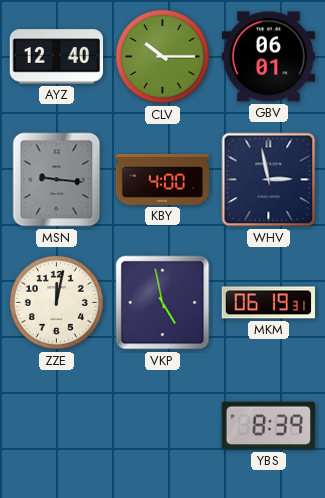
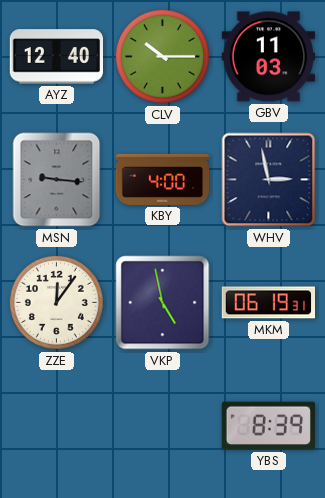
GBV: 06:01 -> 11:03 (268, 57)
ZZE: 12:02 -> 12:06 (56, 302)
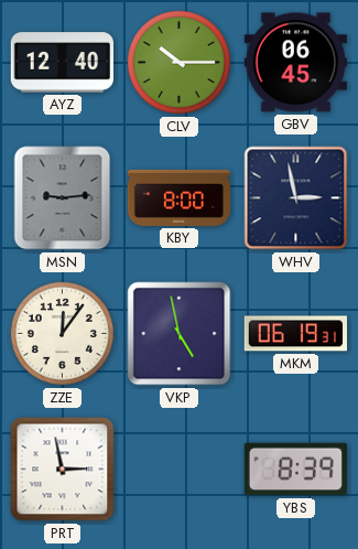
GBV: 11:03 -> 06:45 (295, 63)
MSN: 9:16 -> 9:14 (63, 198)
KBY: 4:00 -> 8:00 (180, 197)
PRT: none -> 2:58 (63, 470)
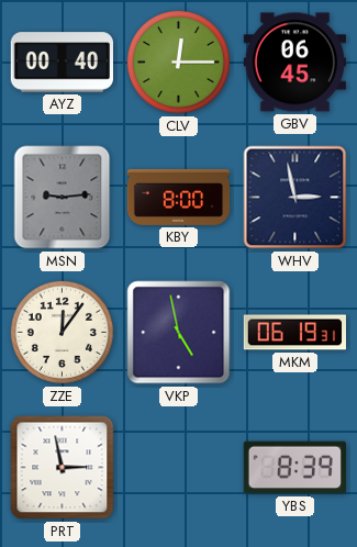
AYZ: 12:40 -> 00:40 (62, 63)
CLV: 10:15 -> 12:15 (178, 62)
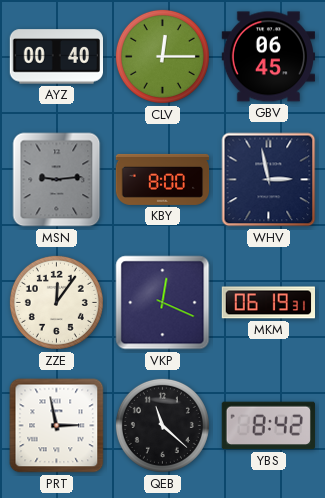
VKP: 4:58 -> 12:19 (163, 303)
QEB: none -> 11:22 (162, 425)
YBS: 8:39 -> 8:42 (268, 426)
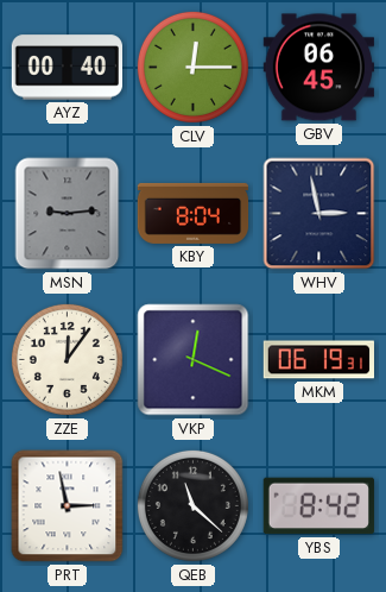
KBY: 8:00 -> 8:04 (194, 213)
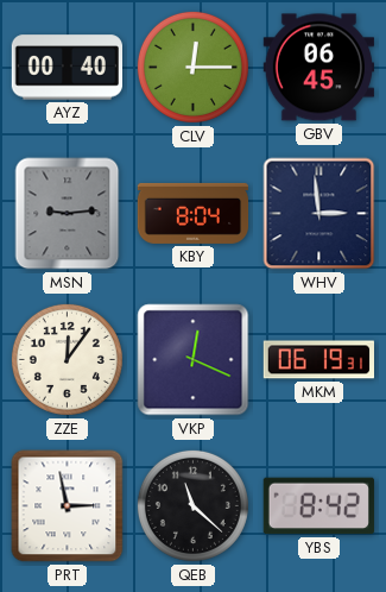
WHV: 2:58 -> 2:59 (319, 214)
